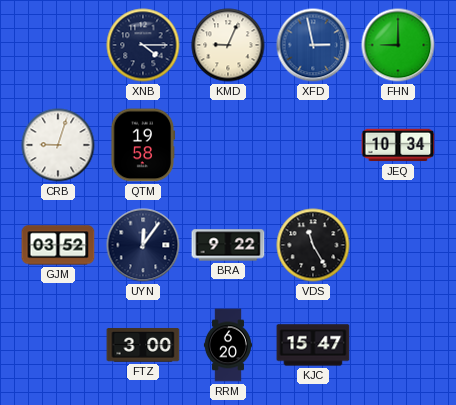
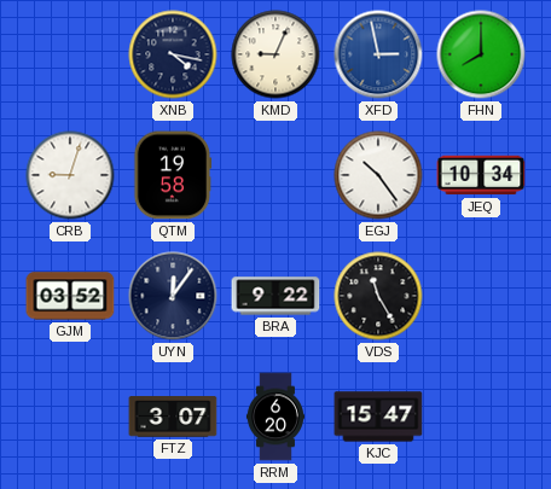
XNB: 4:15 -> 4:17 (173, 54)
FHN: 9:00 -> 8:00 (481, 54)
EGJ: none -> 10:24 (378, 175)
FTZ: 3:00 -> 3:07 (173, 418)
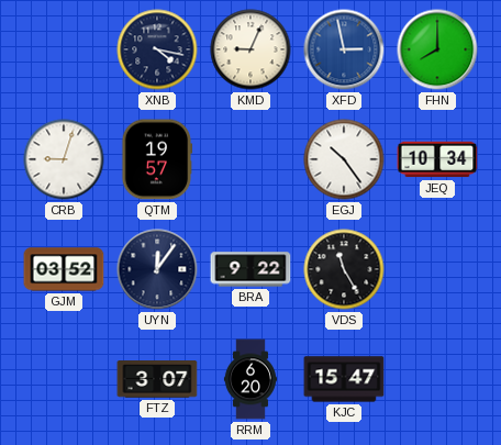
QTM: 19:58 -> 19:57 (157, 159)
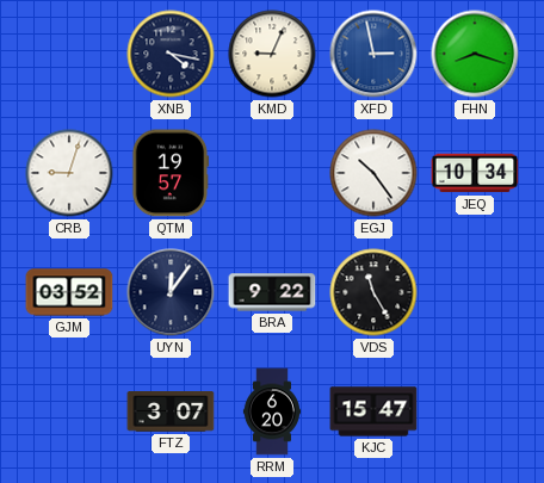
FHN: 8:00 -> 8:18 (475, 54)
